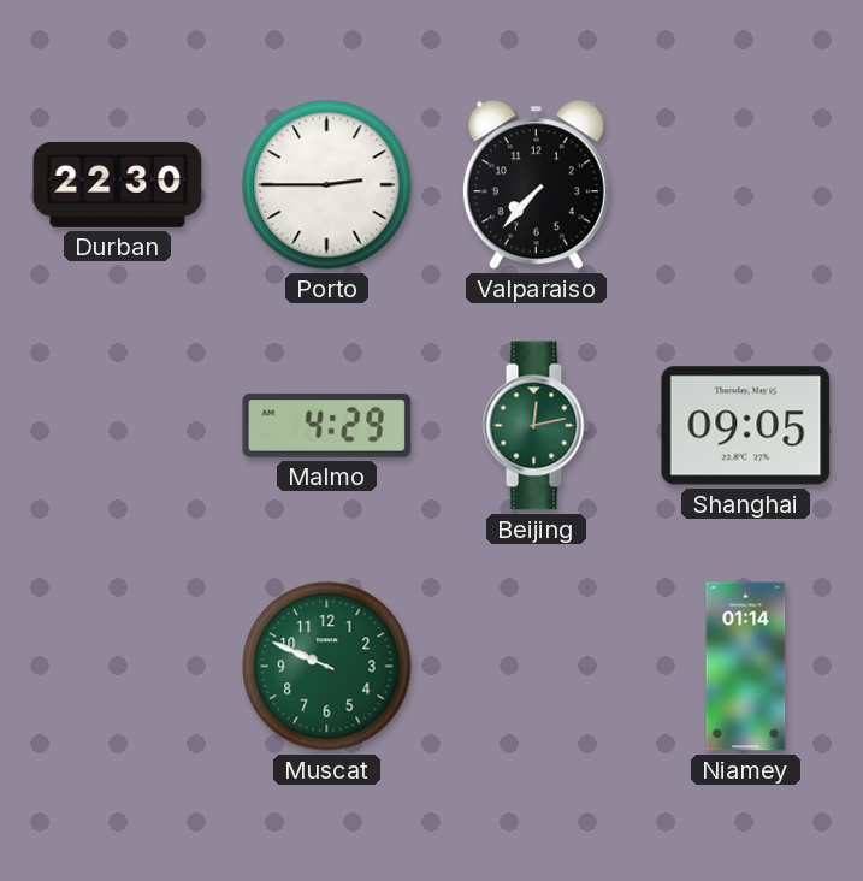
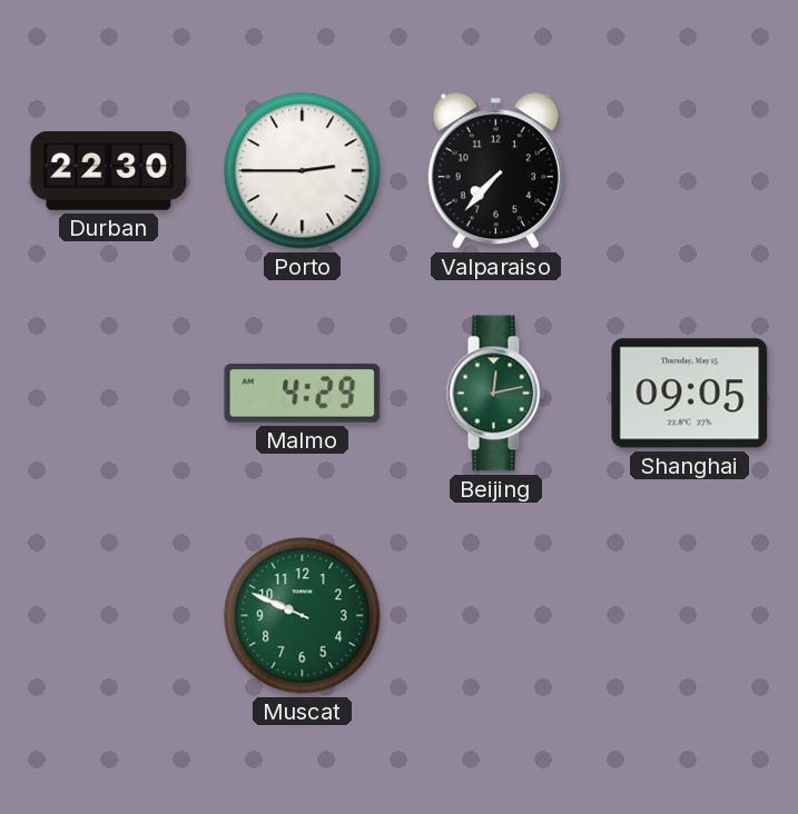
Niamey: 01:14 -> none (746, 667)
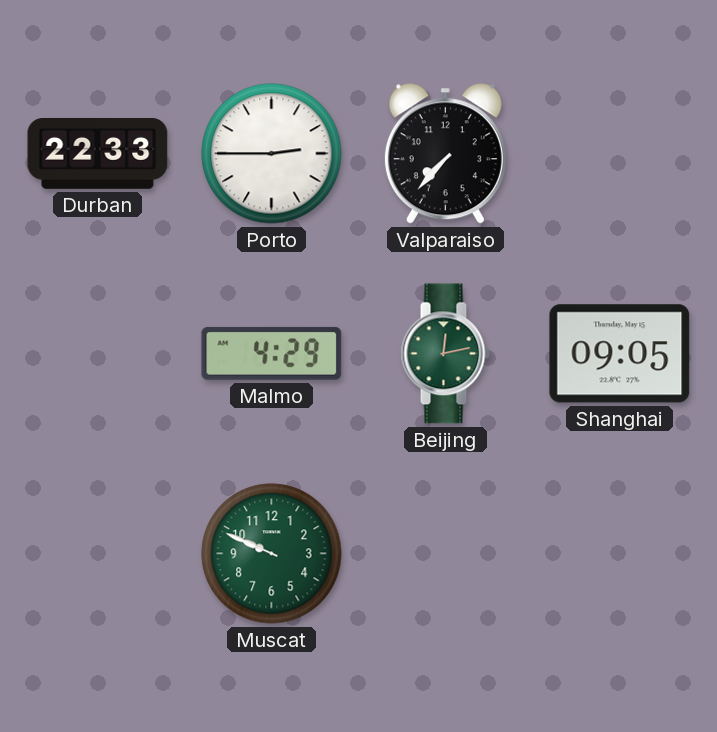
Durban: 22:30 -> 22:33 (98, 154)
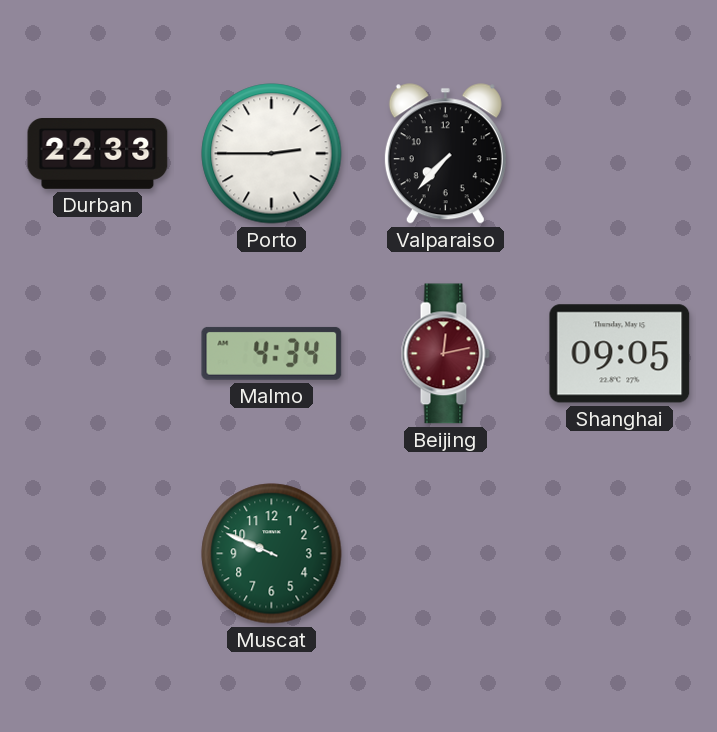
Malmo: 4:29 -> 4:34 (272, 353)
Beijing dial: green -> burgundy (445, 354)
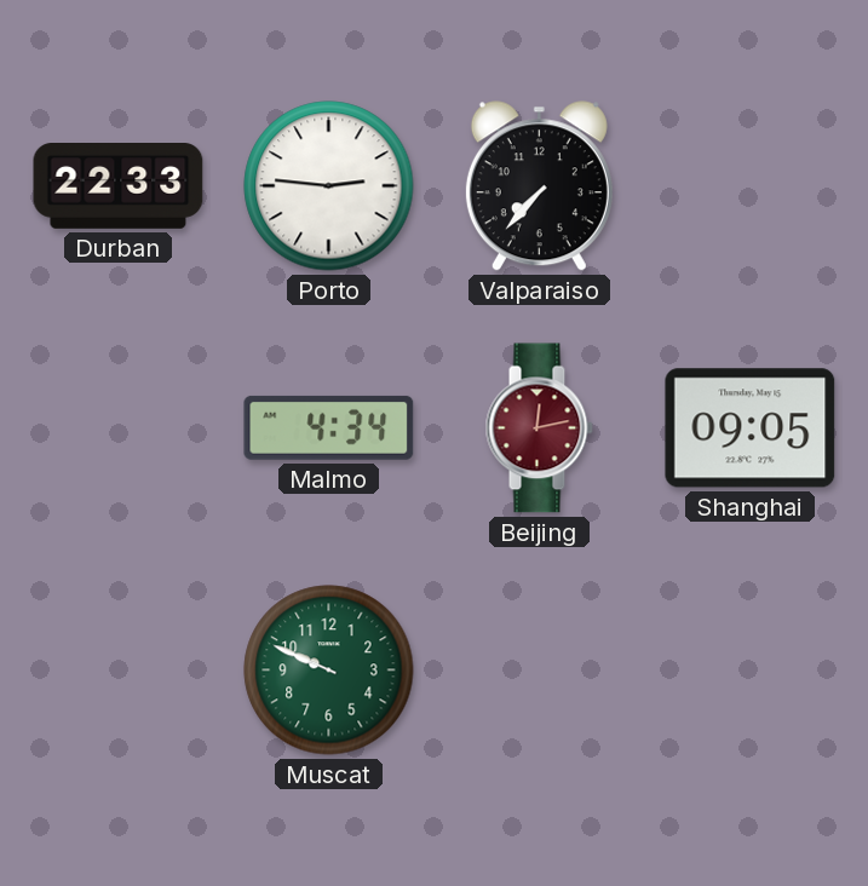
Porto: 2:45 -> 2:46 (329, 186)
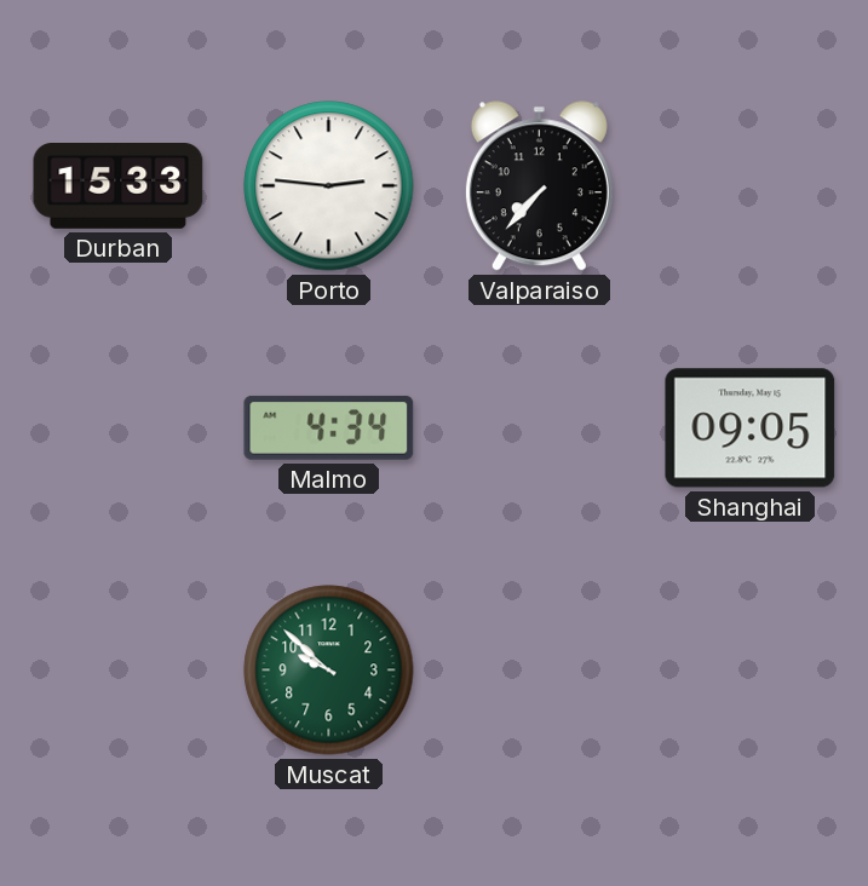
Durban: 22:33 -> 15:33 (119, 186)
Beijing: 12:13 -> none (539, 428)
Muscat: 9:49 -> 9:52 (329, 671)
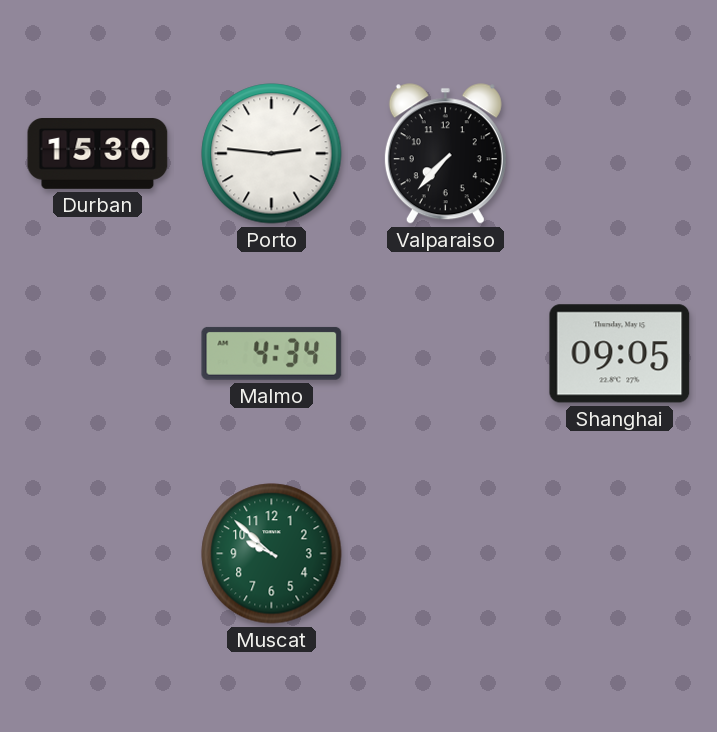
Durban: 15:33 -> 15:30 (98, 154)
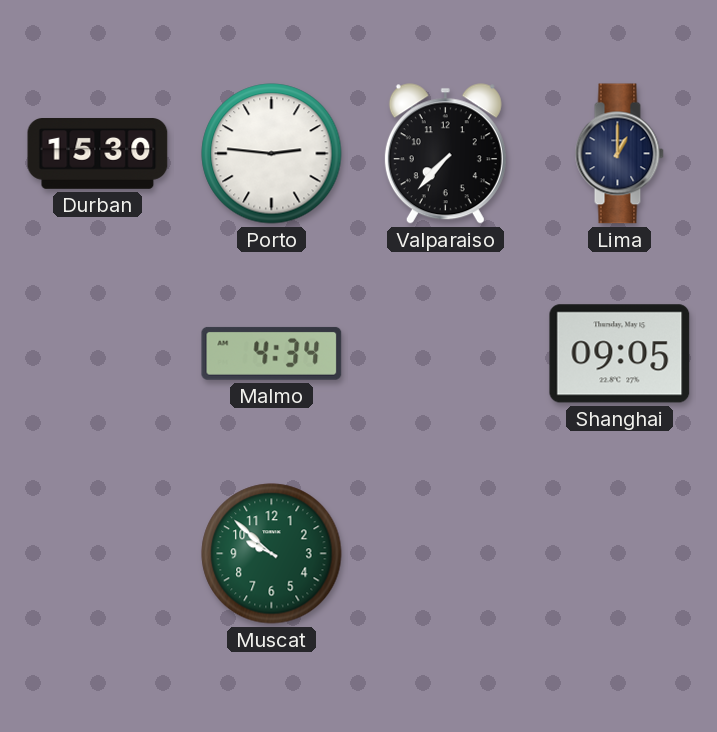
Lima: none -> 1:00 (619, 154)
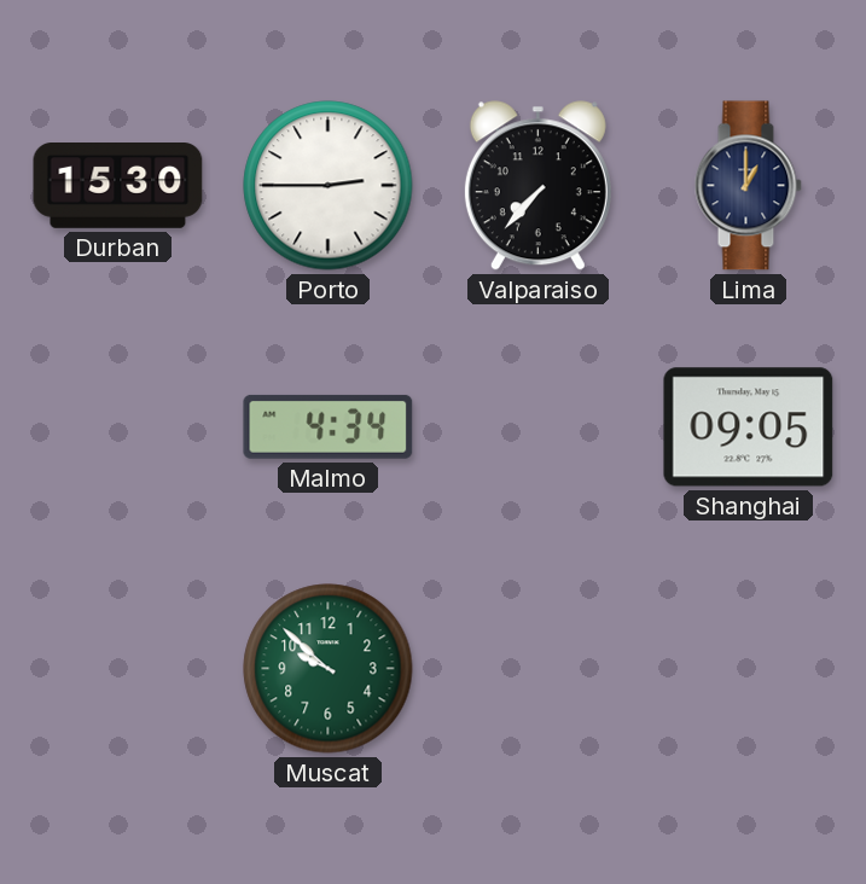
Porto: 2:46 -> 2:45 (329, 186)
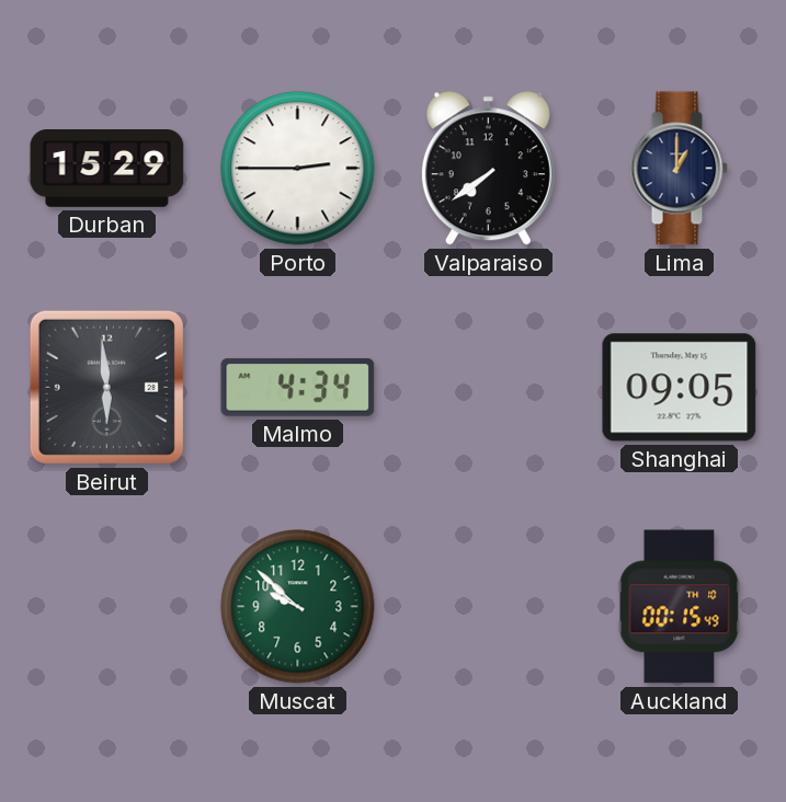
Durban: 15:30 -> 15:29 (107, 169)
Valparaiso: 7:37 -> 7:39 (488, 169)
Beirut: none -> 5:59 (106, 387)
Auckland: none -> 00:15 (680, 607)
